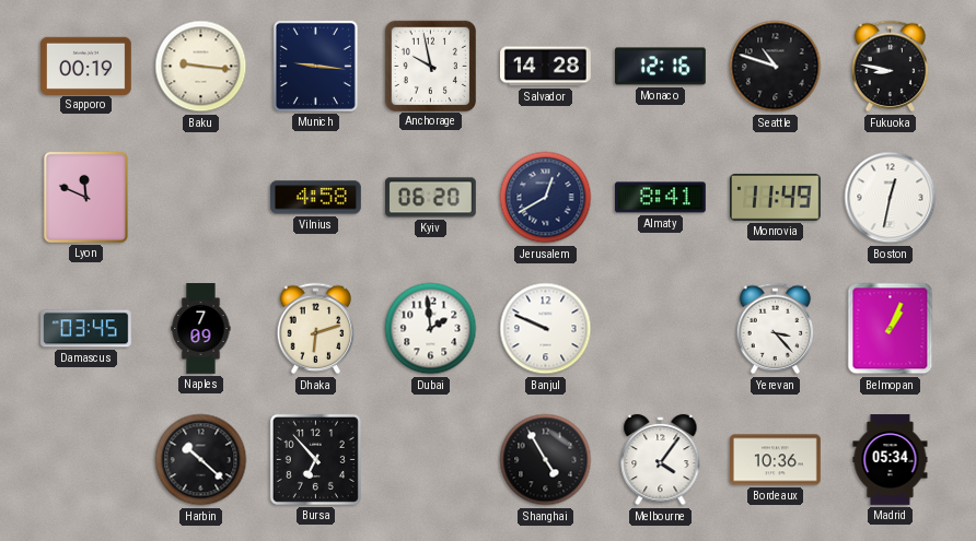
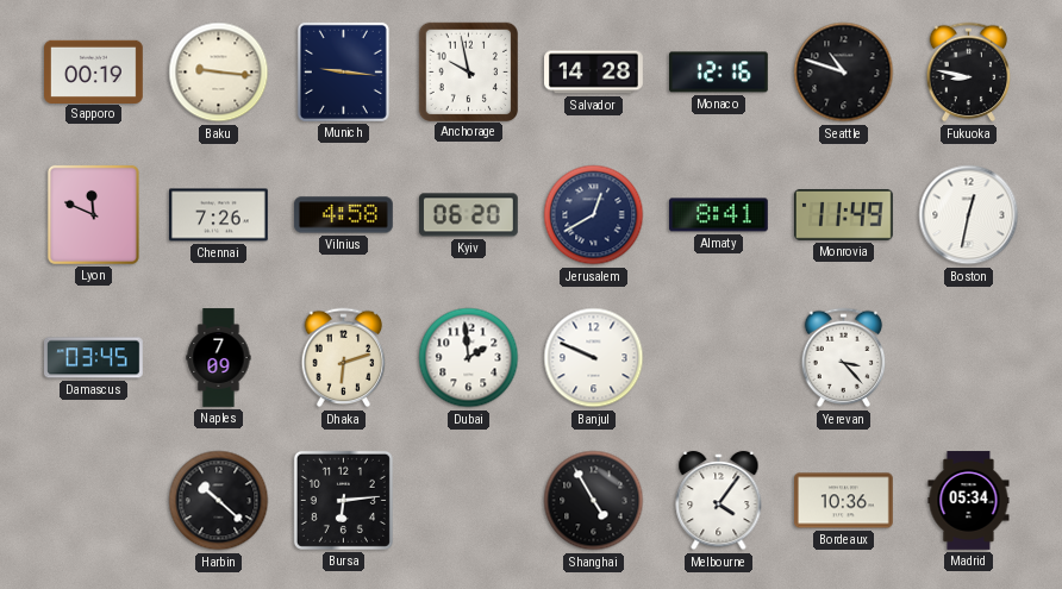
Chennai: none -> 7:26 (219, 215)
Belmopan: 1:04 -> none (891, 329)
Bursa: 6:53 -> 6:14 (343, 500)
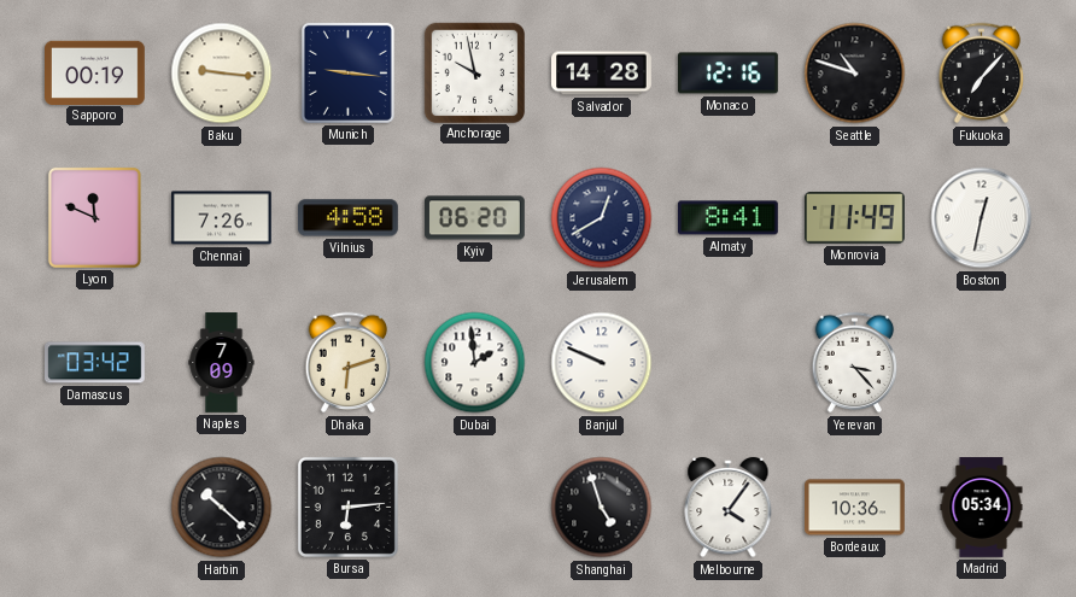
Fukuoka: 8:47 -> 7:07 (982, 74)
Damascus: 03:45 -> 03:42 (95, 363)
Shanghai: 4:55 -> 4:57 (602, 508)
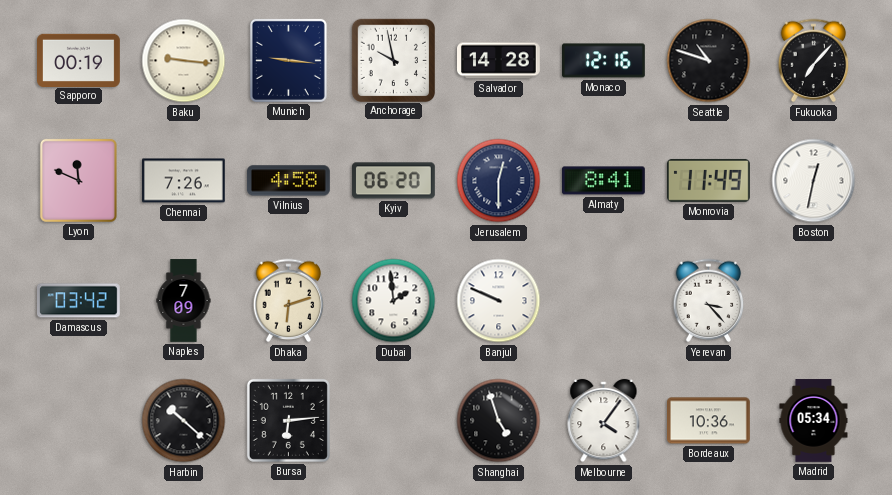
Jerusalem: 12:40 -> 12:30 (499, 181)
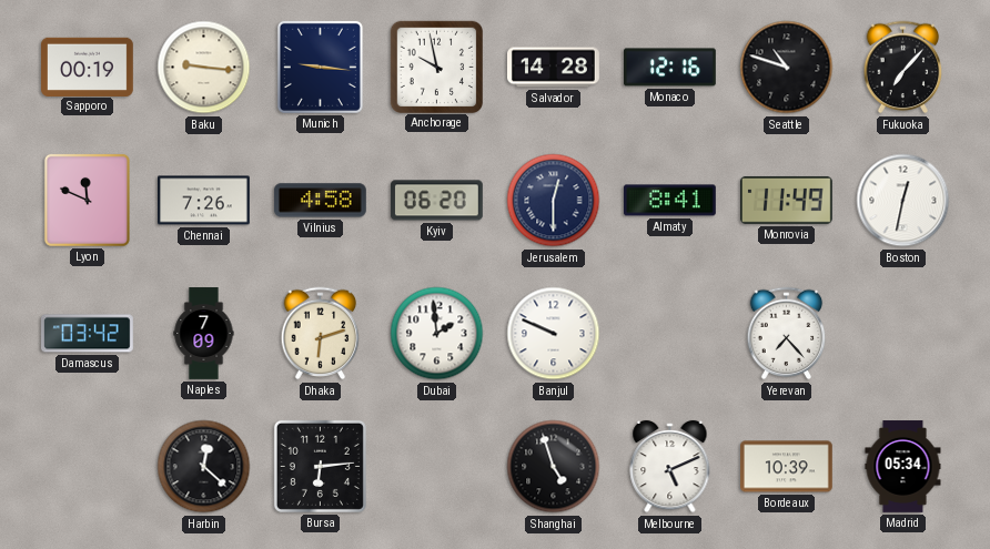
Yerevan: 3:23 -> 7:23 (787, 334)
Harbin: 10:22 -> 12:22 (204, 467)
Melbourne: 4:06 -> 5:11 (670, 467)
Bordeaux: 10:36 -> 10:39 (787, 467)
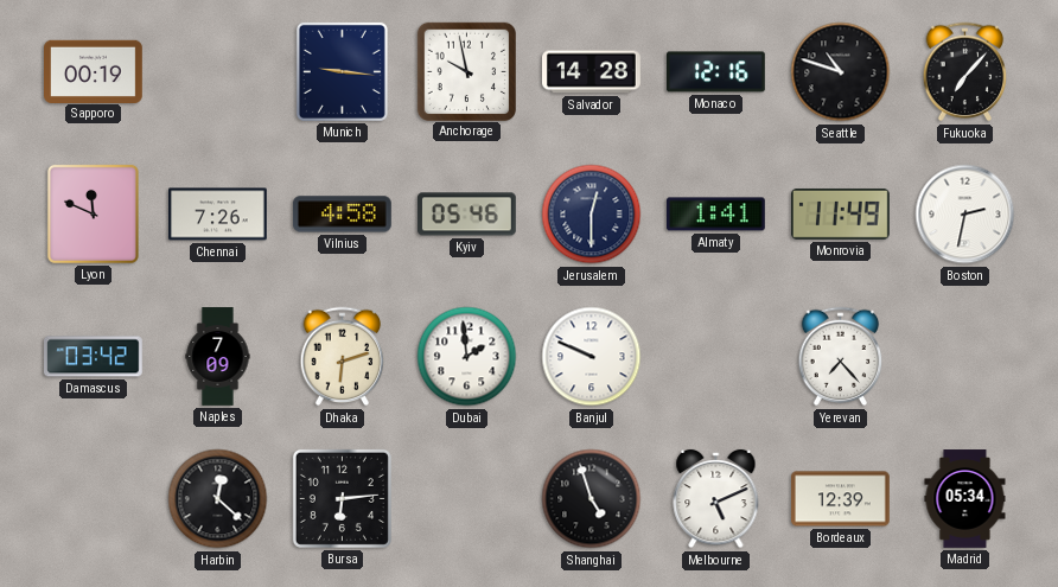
Baku: 9:16 -> none (204, 68)
Kyiv: 06:20 -> 05:46 (466, 215)
Almaty: 8:41 -> 1:41 (716, 215)
Boston: 12:32 -> 2:32 (965, 215)
Bordeaux: 10:39 -> 12:39 (841, 499)
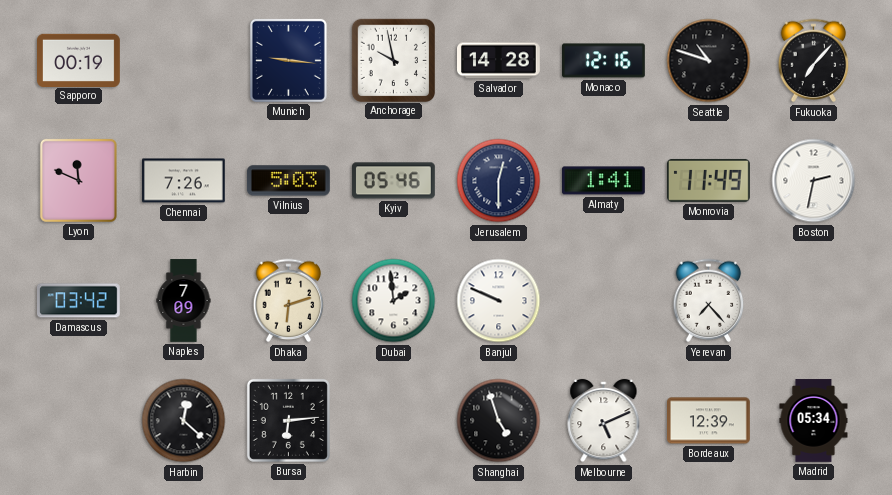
Vilnius: 4:58 -> 5:03 (288, 181)
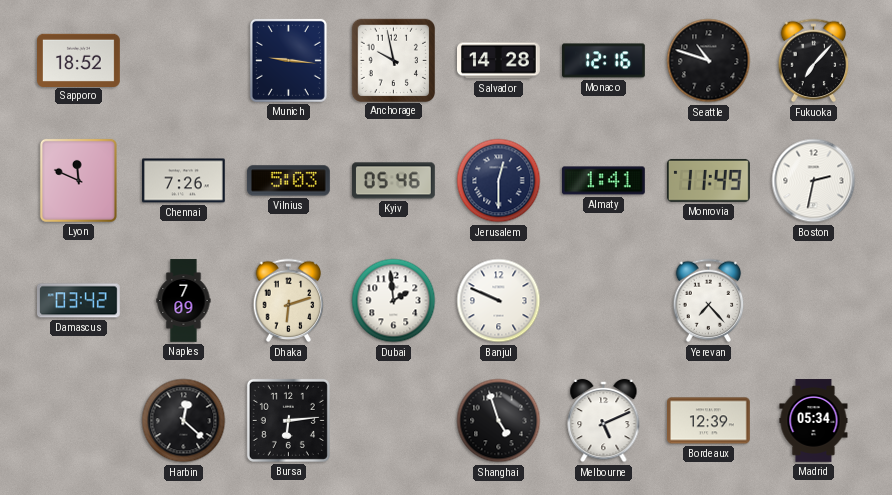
Sapporo: 00:19 -> 18:52 (79, 60)
